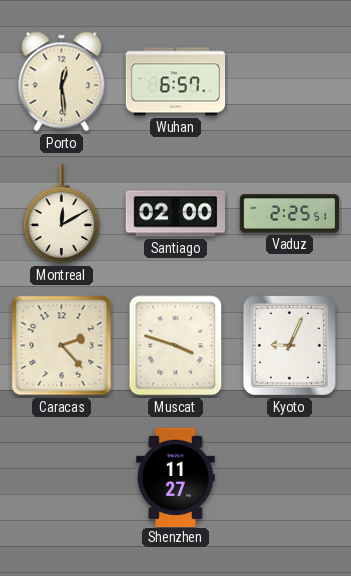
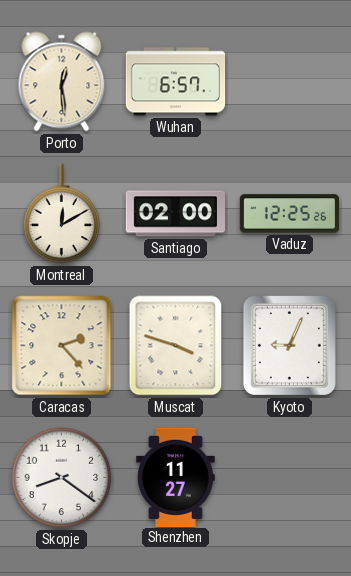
Vaduz: 2:25 -> 12:25 (290, 214)
Skopje: none -> 8:21 (62, 478)
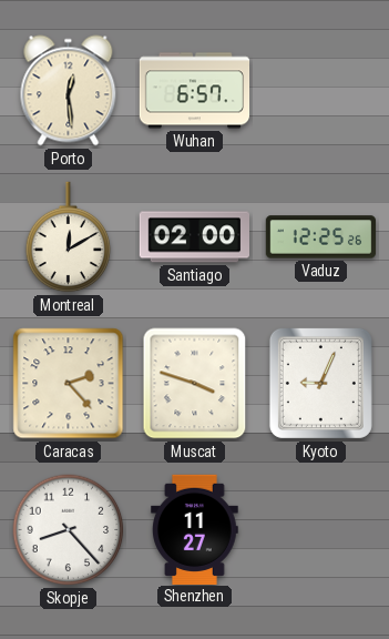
Skopje: 8:21 -> 8:23 (69, 530)
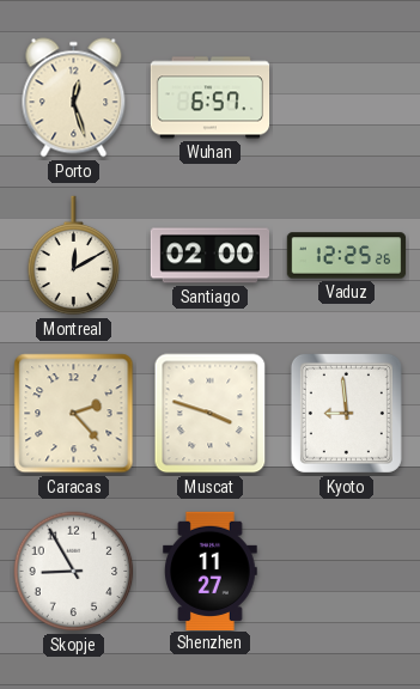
Porto: 12:29 -> 12:27 (74, 98)
Kyoto: 9:04 -> 8:59 (346, 413)
Skopje: 8:23 -> 8:55 (74, 572)
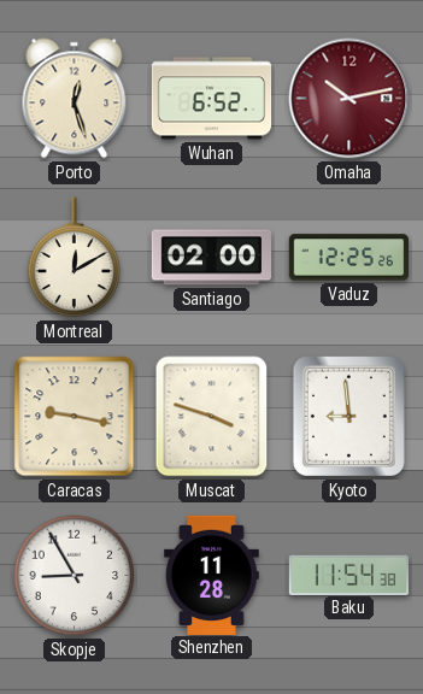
Wuhan: 6:57 -> 6:52 (212, 99)
Omaha: none -> 10:13 (349, 99)
Caracas: 2:23 -> 9:17 (75, 417)
Shenzhen: 11:27 -> 11:28 (212, 575)
Baku: none -> 11:54 (348, 575)
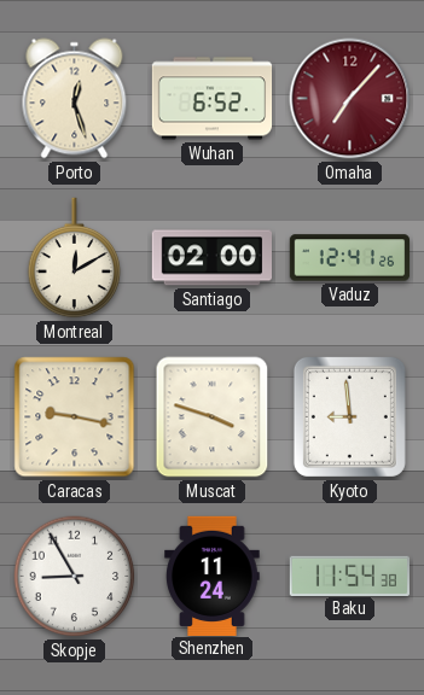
Omaha: 10:13 -> 7:07 (350, 99)
Vaduz: 12:25 -> 12:41 (350, 258)
Shenzhen: 11:28 -> 11:24 (213, 576)
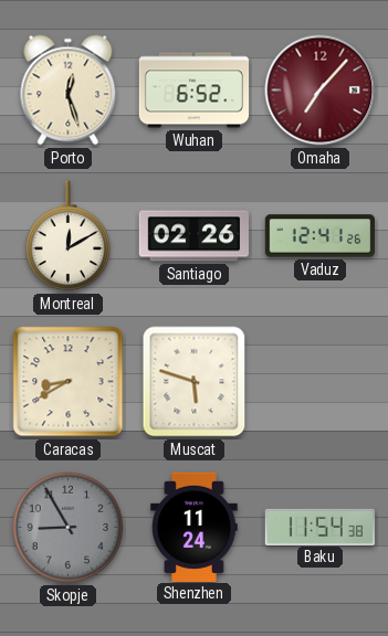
Santiago: 02:00 -> 02:26 (193, 236)
Caracas: 9:17 -> 8:40 (69, 382)
Muscat: 3:48 -> 5:48 (195, 382)
Kyoto: 8:59 -> none (349, 416)
Skopje dial: white -> grey (69, 528)
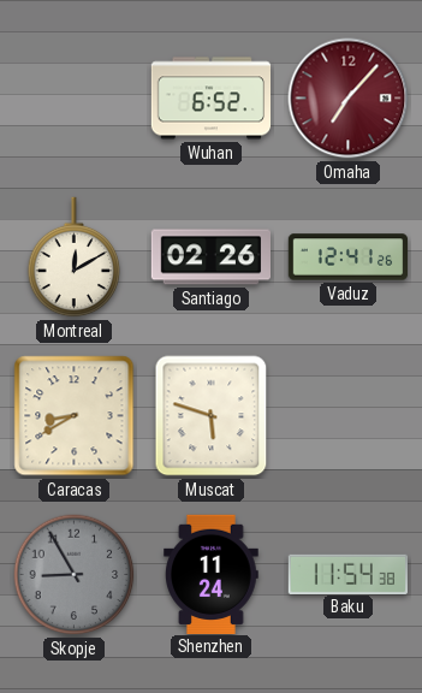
Porto: 12:27 -> none (69, 91)
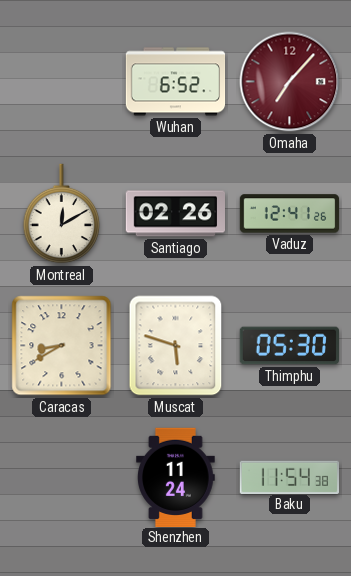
Thimphu: none -> 05:30 (289, 346)
Skopje: 8:55 -> none (75, 575)
